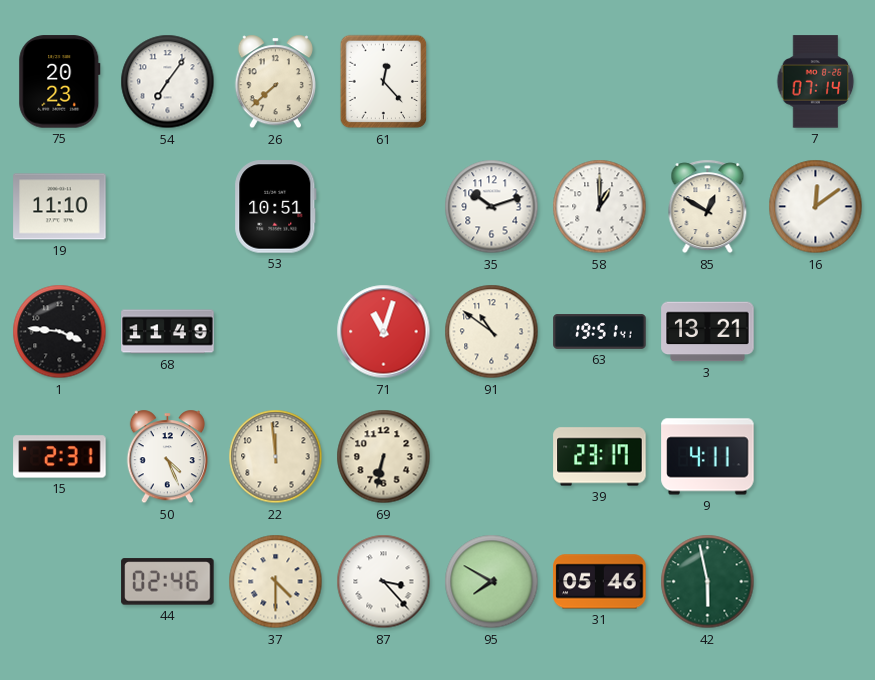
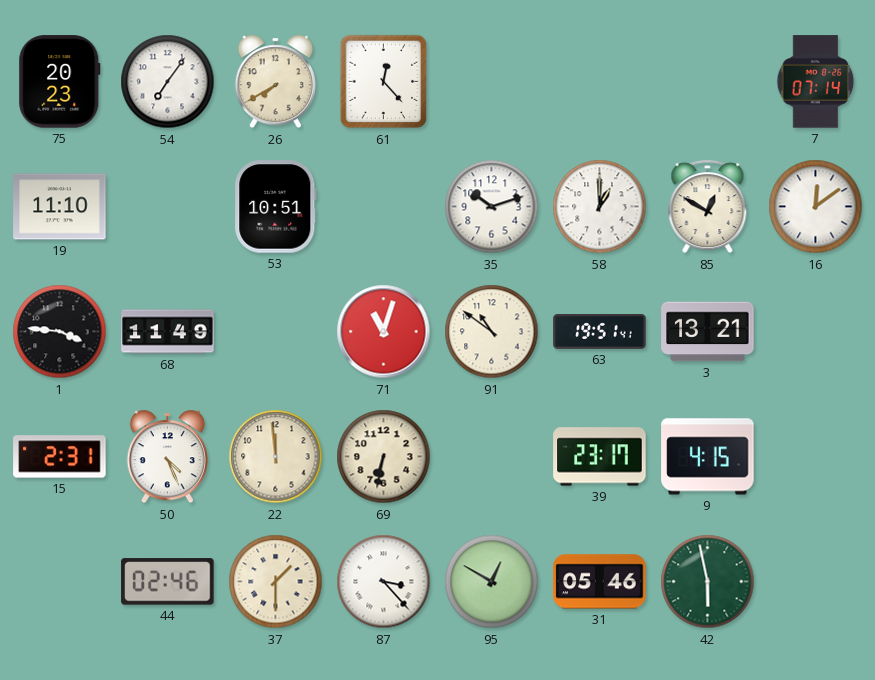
26: 7:38 -> 7:40 (275, 82)
9: 4:11 -> 4:15 (708, 457)
37: 4:30 -> 1:30 (276, 582)
95: 7:50 -> 12:50 (492, 582)
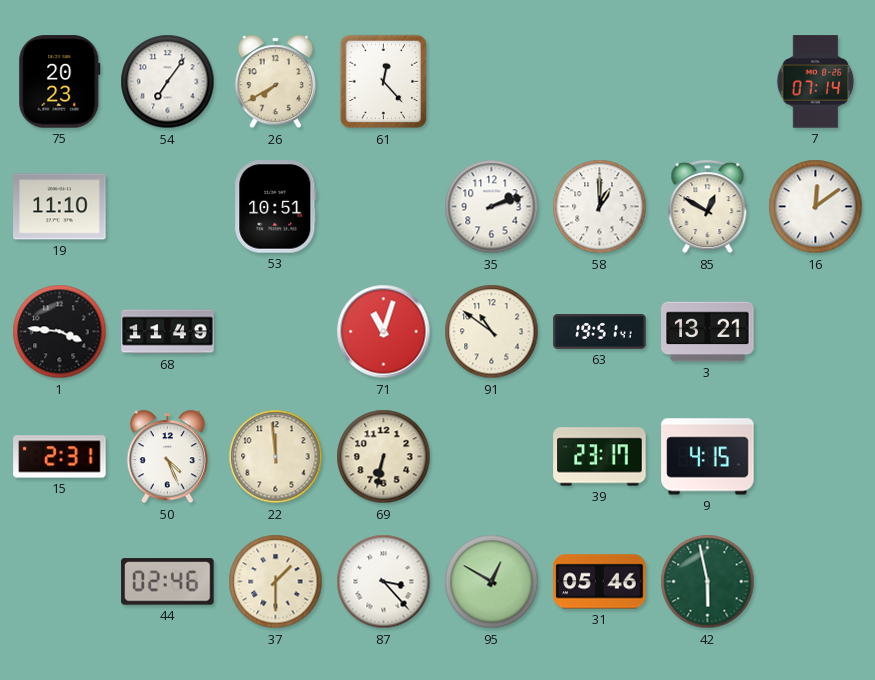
35: 10:12 -> 2:12 (492, 207)
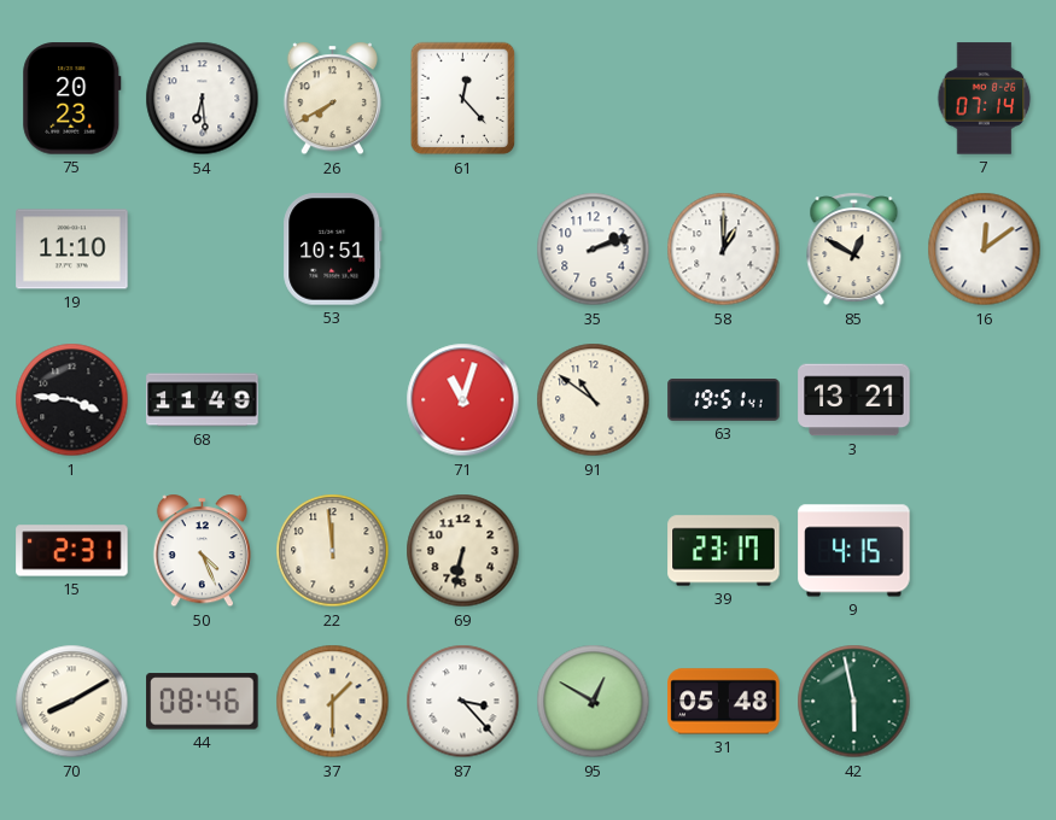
54: 7:06 -> 6:29 (203, 99)
70: none -> 8:10 (72, 702)
44: 02:46 -> 08:46 (203, 702)
31: 05:46 -> 05:48 (724, 702)
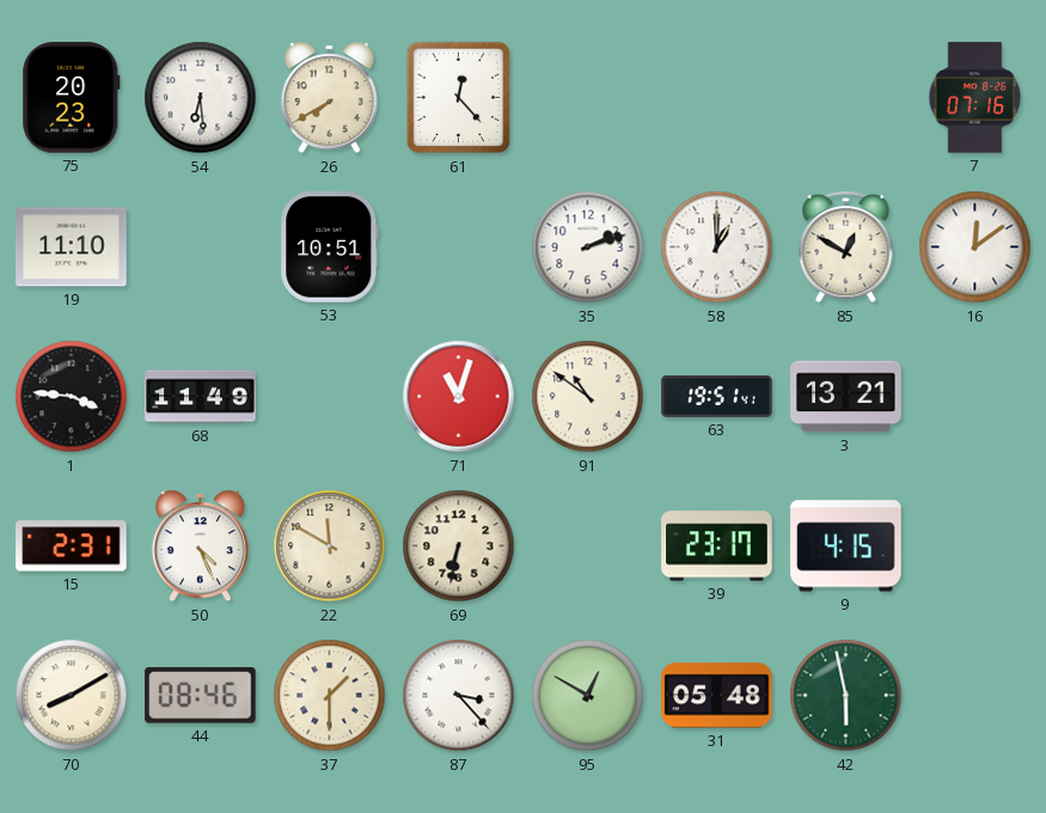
7: 07:14 -> 07:16 (975, 98)
22: 11:59 -> 11:50 (330, 546)
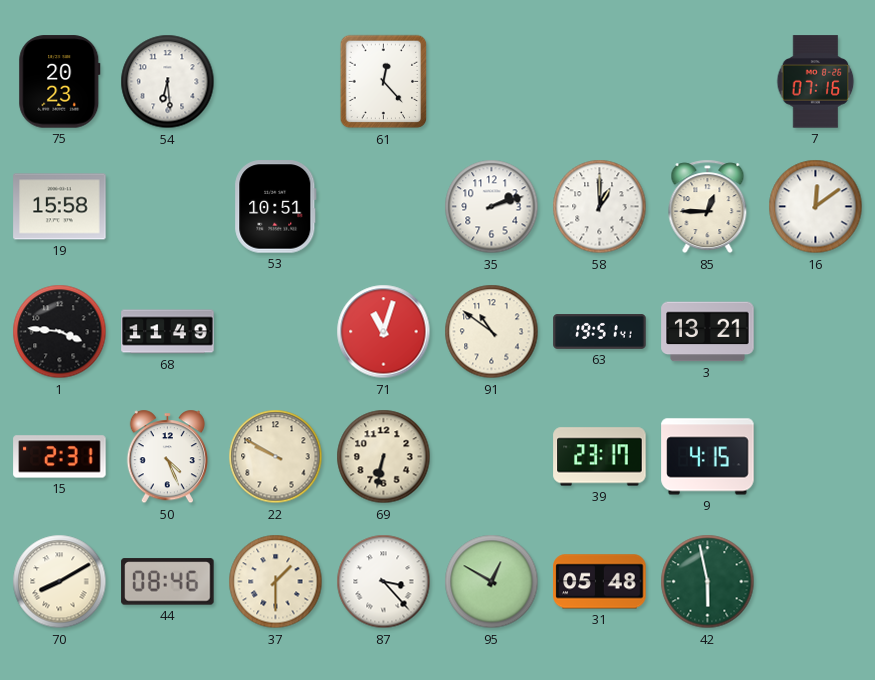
26: 7:40 -> none (329, 98)
19: 11:10 -> 15:58 (60, 207)
85: 12:50 -> 12:45 (708, 207)
22: 11:50 -> 9:50 (276, 457)
